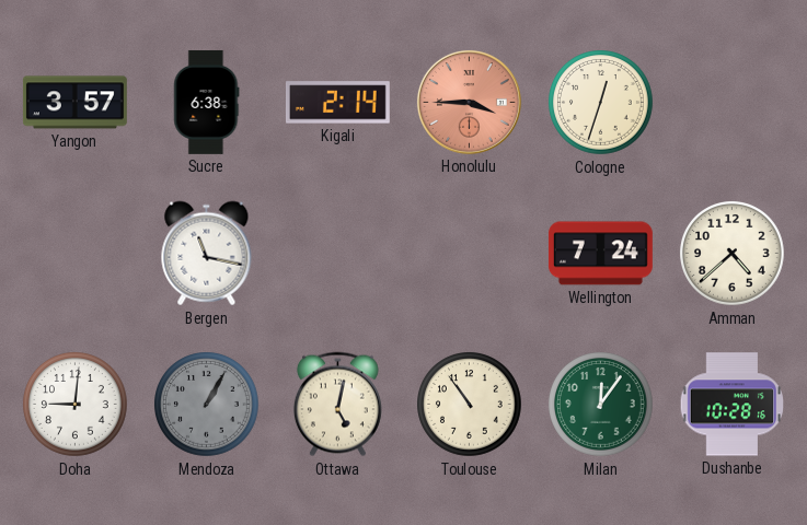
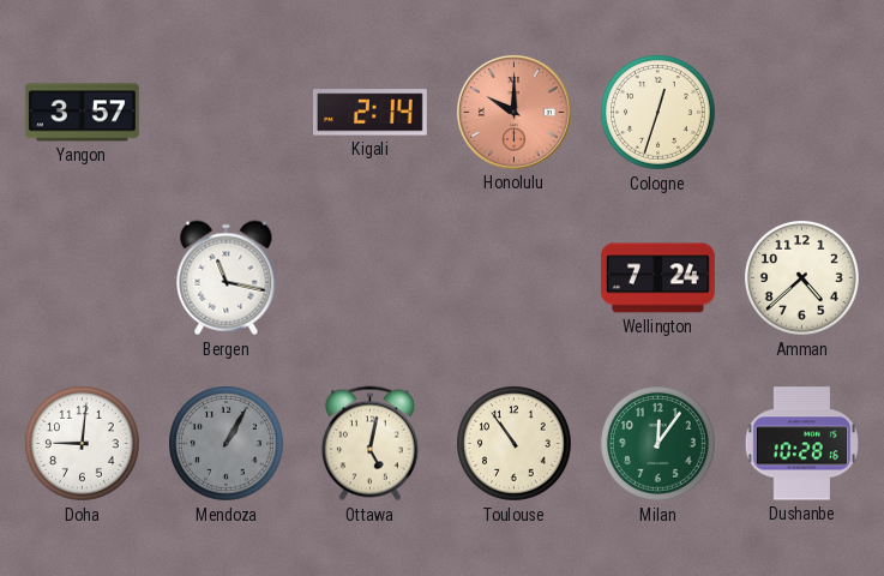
Sucre: 6:38 -> none (207, 102)
Honolulu: 3:45 -> 10:00 (513, 112)
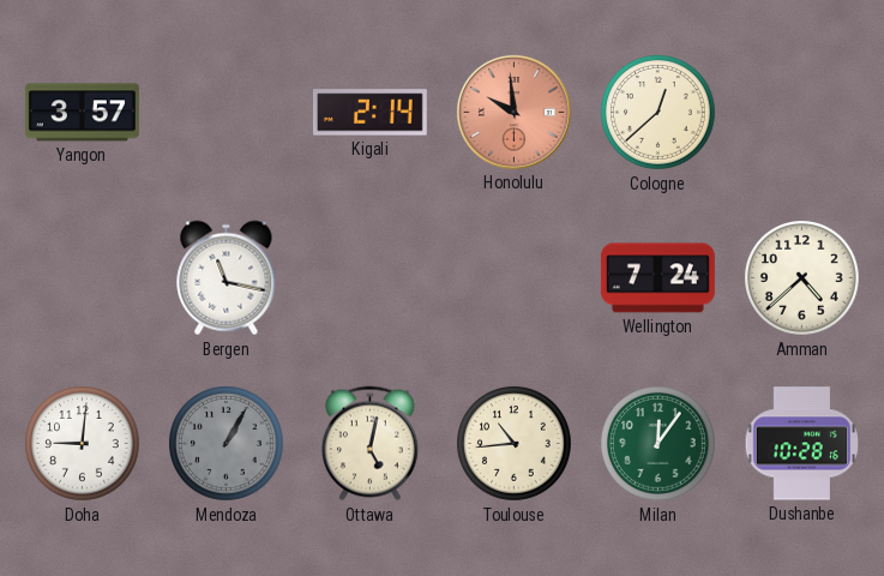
Honolulu: 10:00 -> 9:59 (513, 112)
Cologne: 12:33 -> 12:38 (659, 113)
Toulouse: 10:54 -> 10:44 (515, 444)
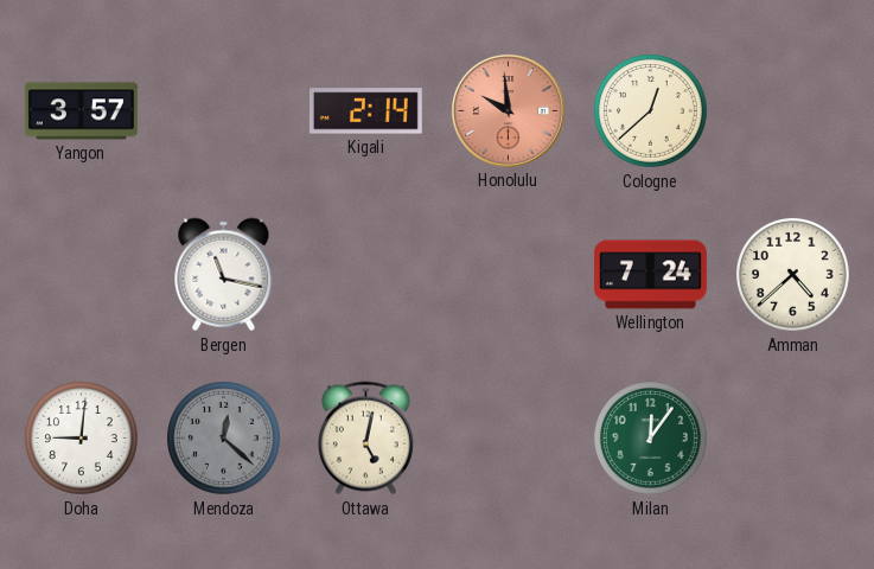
Mendoza: 1:05 -> 12:22 (224, 439)
Toulouse: 10:44 -> none (515, 444)
Dushanbe: 10:28 -> none (801, 444)
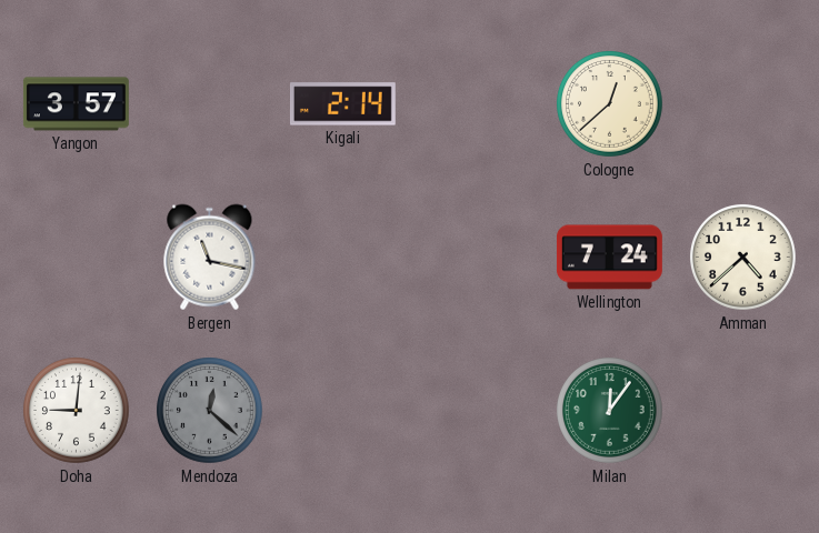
Honolulu: 9:59 -> none (508, 110)
Ottawa: 5:02 -> none (365, 439)
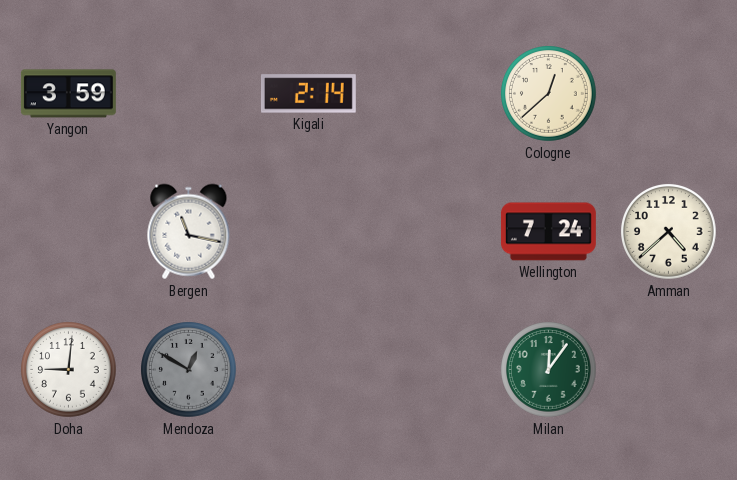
Yangon: 3:57 -> 3:59 (68, 94)
Mendoza: 12:22 -> 12:50 (189, 370)
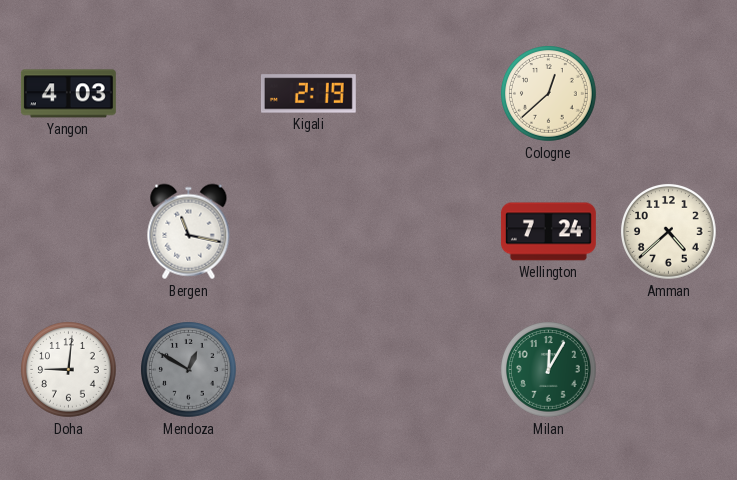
Yangon: 3:59 -> 4:03 (68, 94)
Kigali: 2:14 -> 2:19 (308, 94)
Milan: 12:06 -> 12:05 (549, 370)
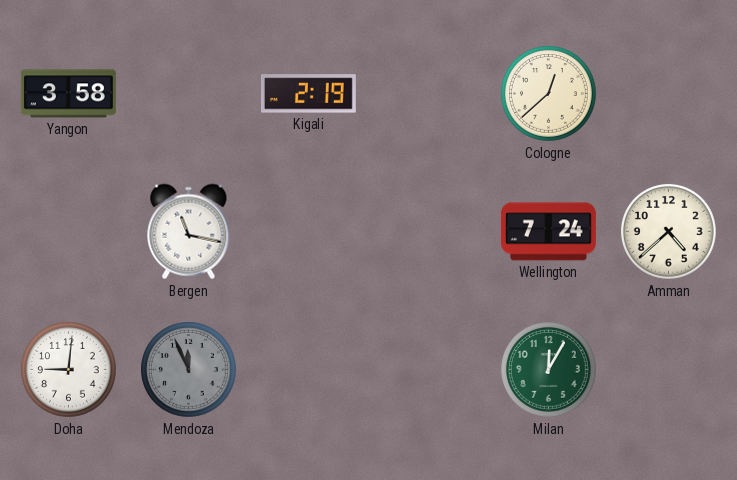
Yangon: 4:03 -> 3:58 (68, 94)
Mendoza: 12:50 -> 11:56 (189, 370)
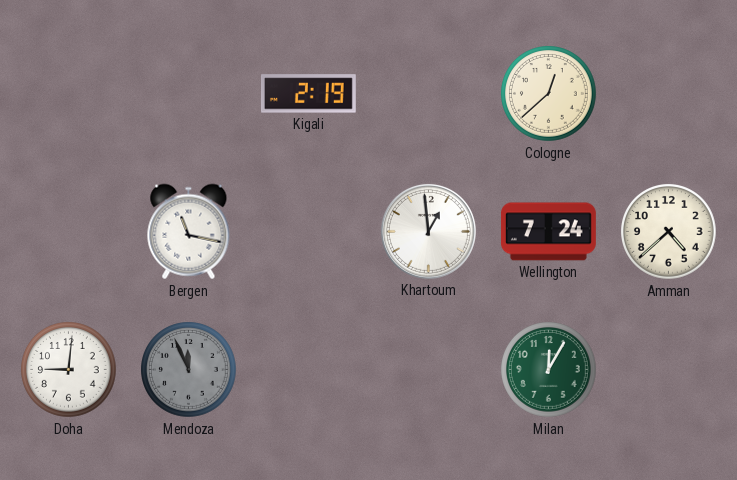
Yangon: 3:58 -> none (68, 94)
Khartoum: none -> 12:59 (428, 231)
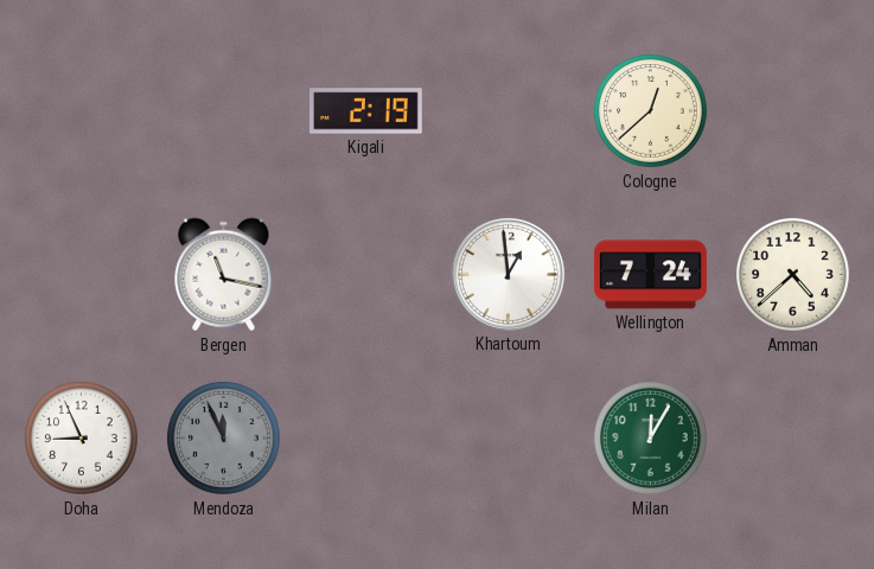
Doha: 9:01 -> 8:56 (82, 439)
